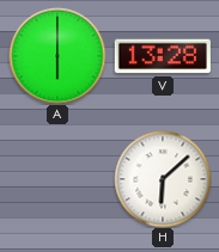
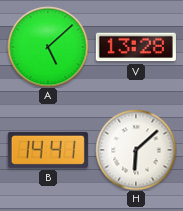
A: 6:00 -> 5:08 (48, 47)
B: none -> 14:41 (48, 150)
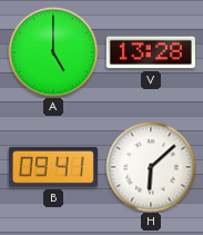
A: 5:08 -> 5:00 (53, 52)
B: 14:41 -> 09:41 (53, 167)
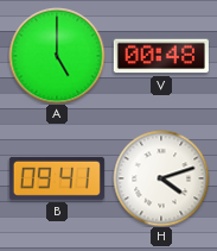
V: 13:28 -> 00:48 (161, 56)
H: 6:08 -> 4:12 (161, 178)
